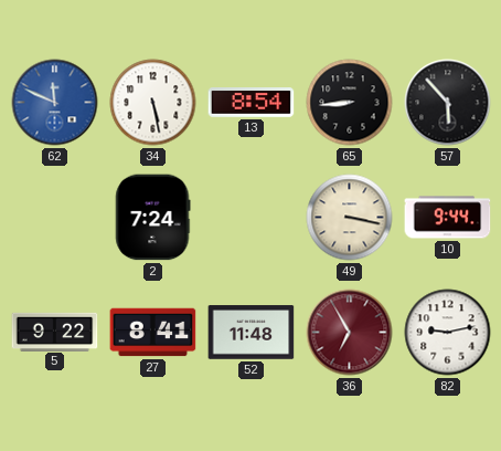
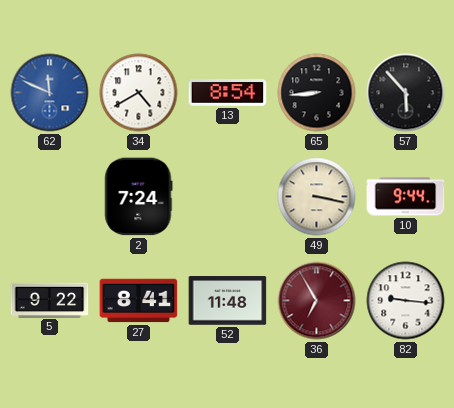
34: 5:28 -> 4:40 (139, 93)
82: 9:13 -> 9:16 (406, 301)
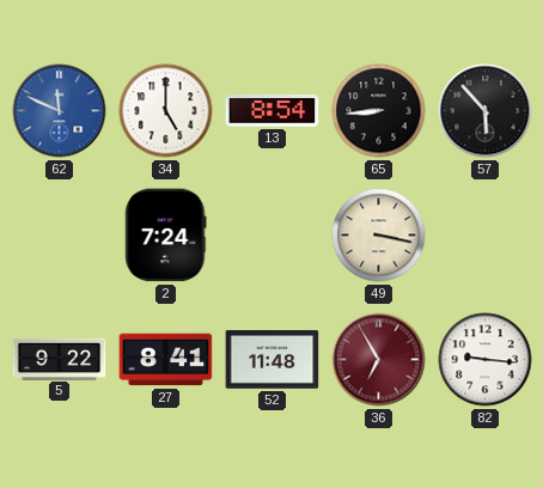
34: 4:40 -> 5:00 (166, 111)
10: 9:44 -> none (406, 197)
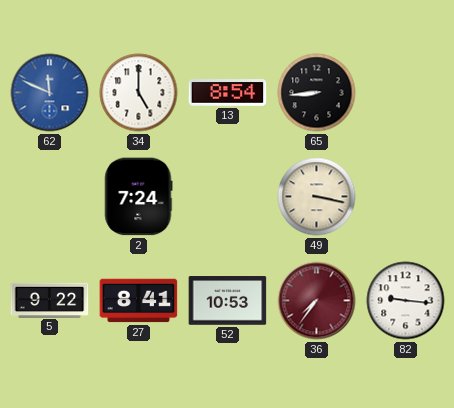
57: 5:53 -> none (486, 111)
52: 11:48 -> 10:53 (228, 301)
36: 6:55 -> 7:36 (317, 301)
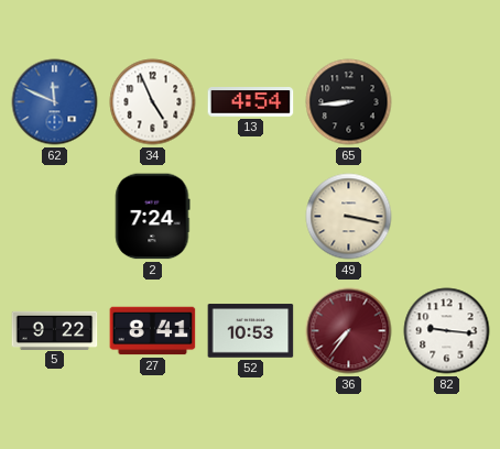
34: 5:00 -> 4:56 (153, 102)
13: 8:54 -> 4:54 (251, 102)
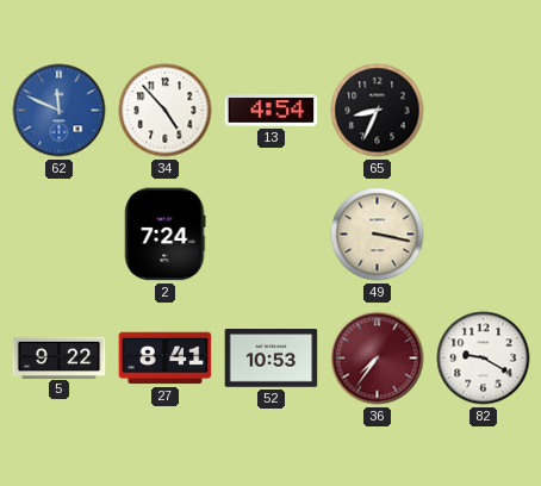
34: 4:56 -> 4:53 (166, 111)
65: 8:44 -> 8:34 (378, 111)
82: 9:16 -> 9:20 (484, 359)
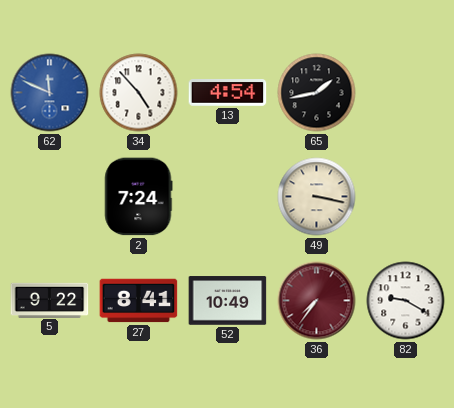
65: 8:34 -> 1:43 (317, 93)
52: 10:53 -> 10:49 (228, 301)
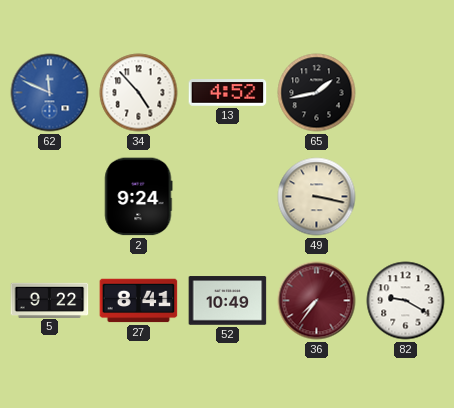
13: 4:54 -> 4:52 (228, 93)
2: 7:24 -> 9:24 (139, 197)
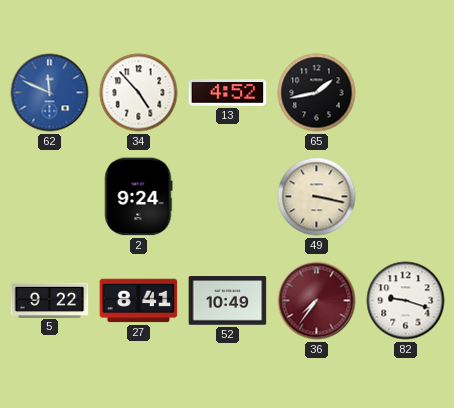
82: 9:20 -> 9:18 (406, 301)
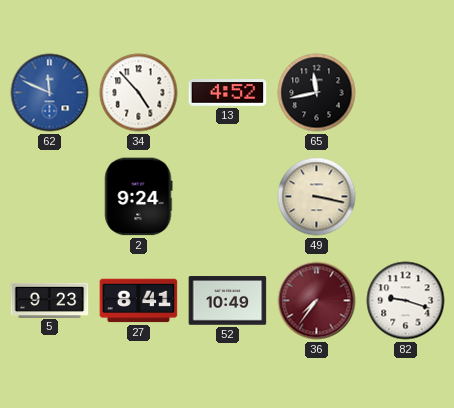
65: 1:43 -> 11:43 (317, 93)
5: 9:22 -> 9:23 (50, 300)
